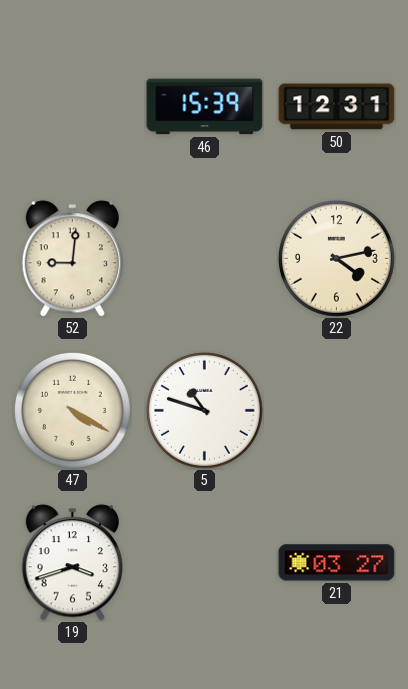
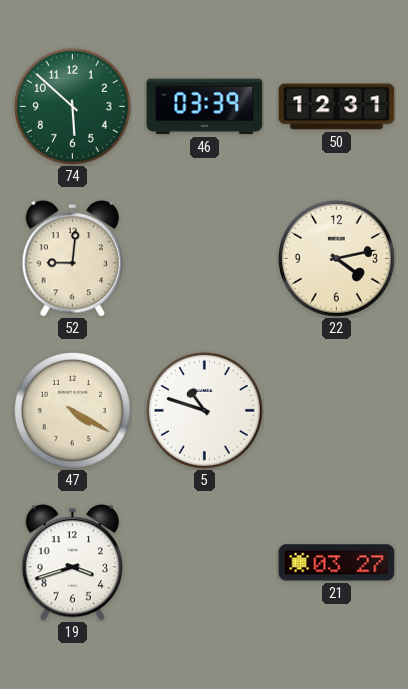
74: none -> 5:52 (72, 106)
46: 15:39 -> 03:39 (205, 107)
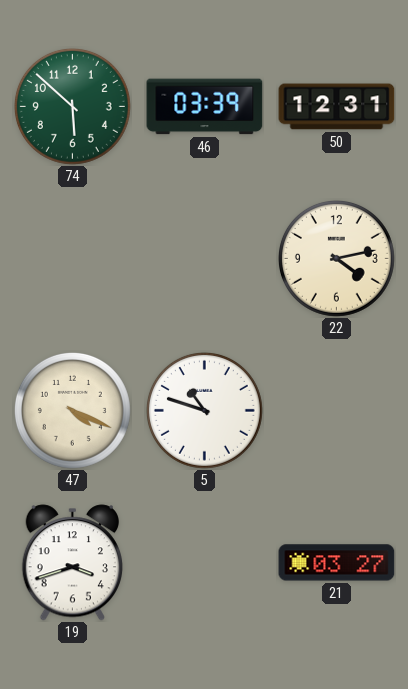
52: 9:01 -> none (72, 259)
47: 4:20 -> 4:19 (72, 410)
